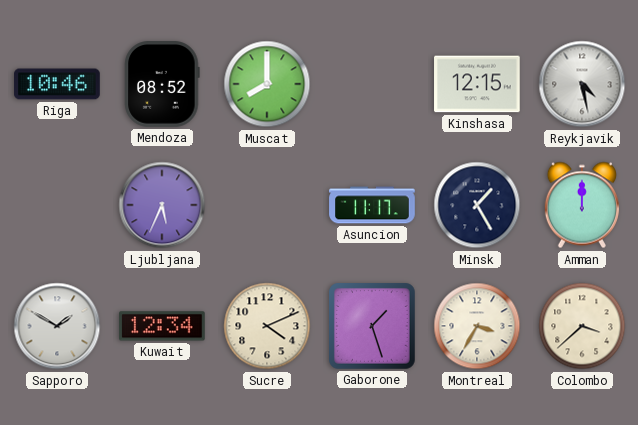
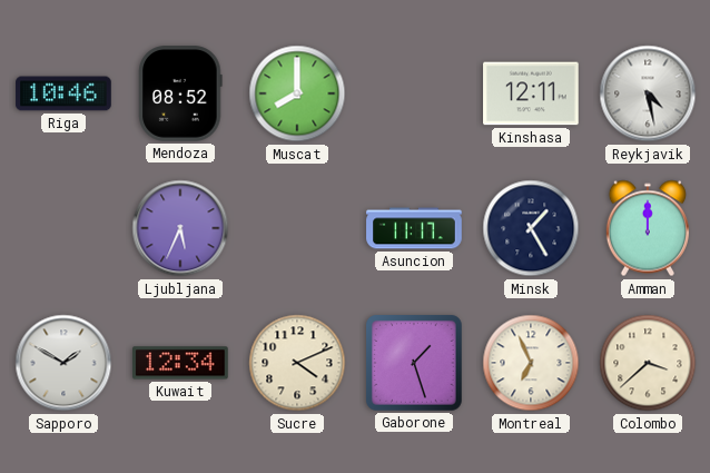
Kinshasa: 12:15 -> 12:11 (531, 93)
Montreal: 3:35 -> 6:56 (531, 363)
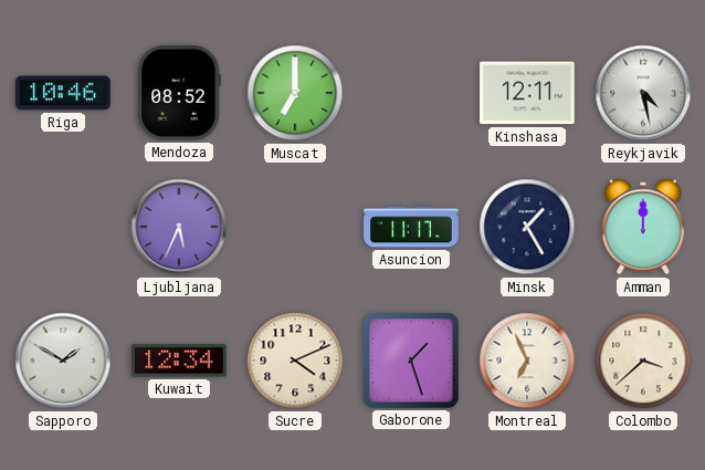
Muscat: 8:00 -> 7:00 (295, 93)
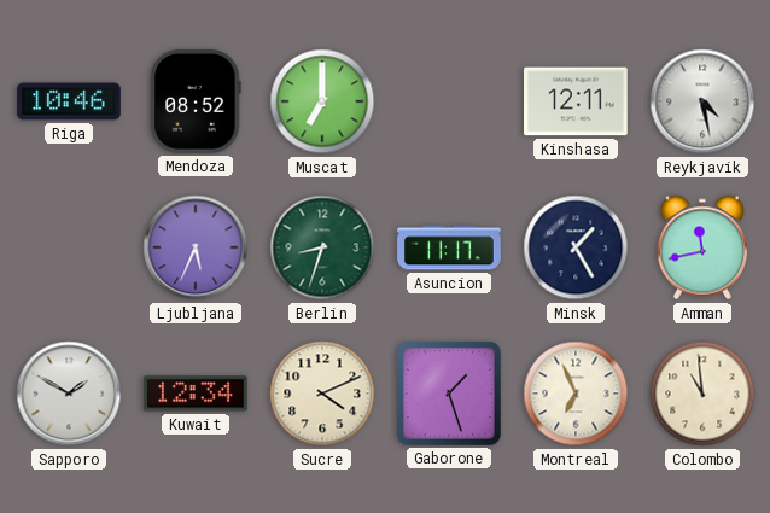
Berlin: none -> 8:33 (322, 247)
Amman: 12:00 -> 11:43 (702, 247)
Colombo: 3:38 -> 10:59 (702, 394)
